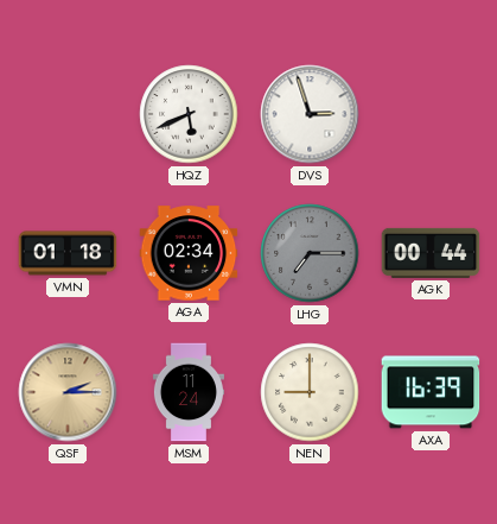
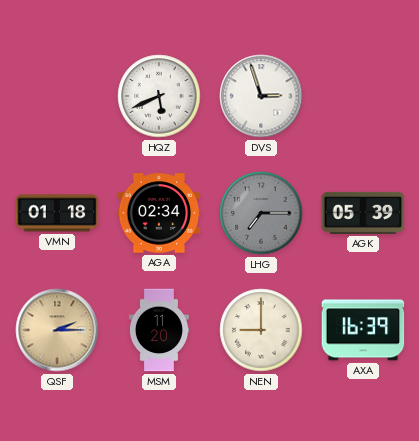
AGK: 00:44 -> 05:39 (363, 213)
MSM: 11:24 -> 11:20 (159, 330)
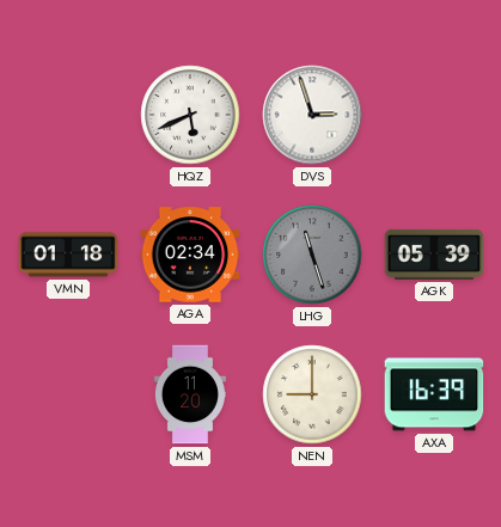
LHG: 7:15 -> 11:27 (312, 255)
QSF: 2:15 -> none (57, 330)
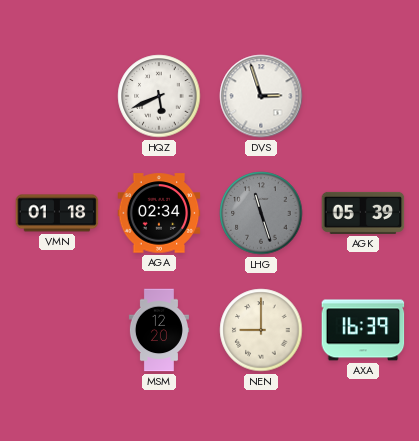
MSM: 11:20 -> 12:20 (159, 330)
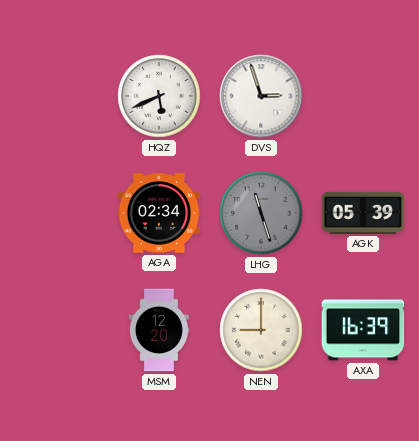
VMN: 01:18 -> none (57, 213)
